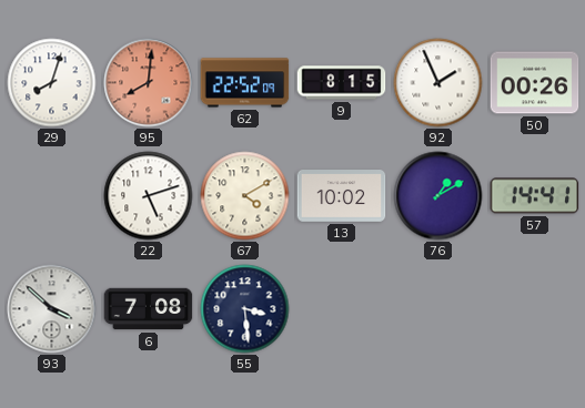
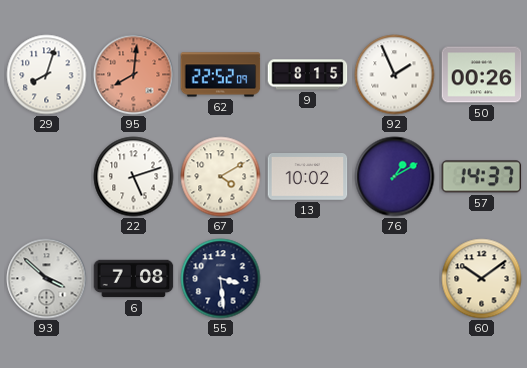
57: 14:41 -> 14:37 (482, 177)
60: none -> 10:09 (482, 279)
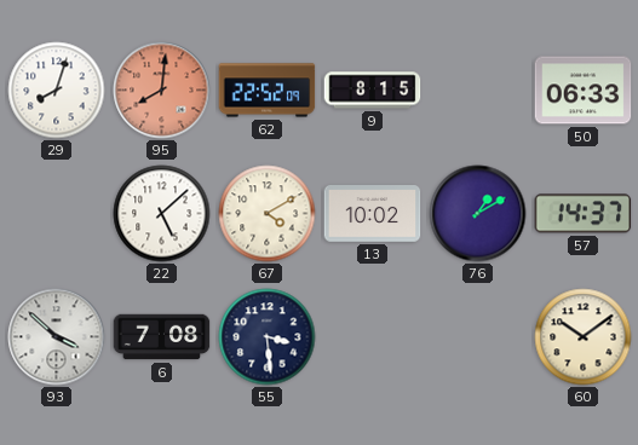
92: 1:56 -> none (395, 75)
50: 00:26 -> 06:33 (584, 91)
22: 5:12 -> 5:08 (162, 214)
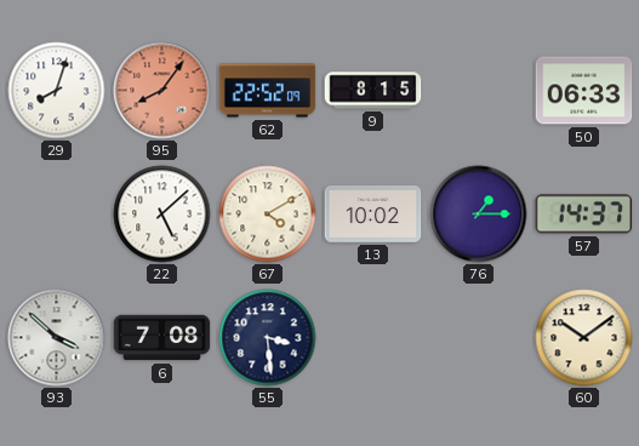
95: 8:01 -> 8:06 (162, 91)
76: 1:10 -> 1:15 (479, 215)
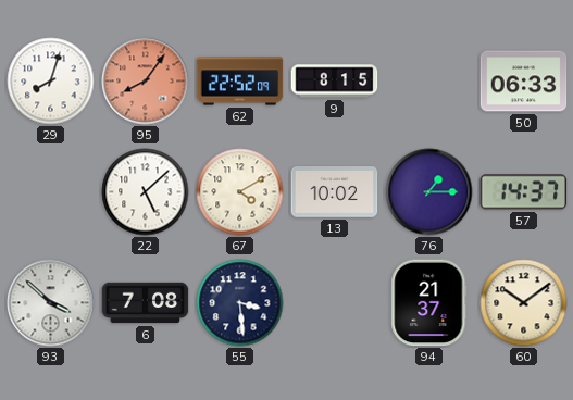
94: none -> 21:37 (429, 303)
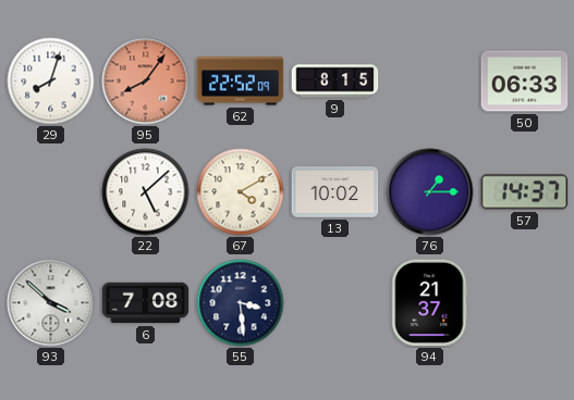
60: 10:09 -> none (524, 303)
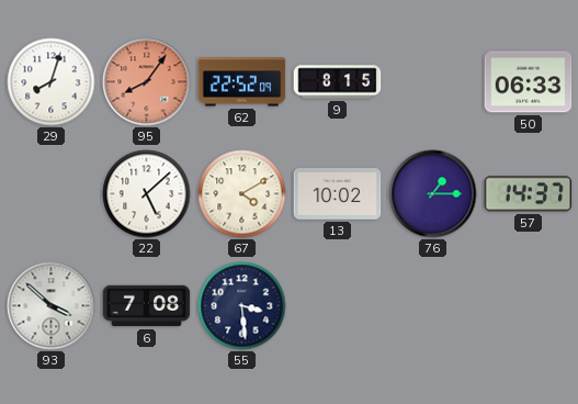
94: 21:37 -> none (430, 303)
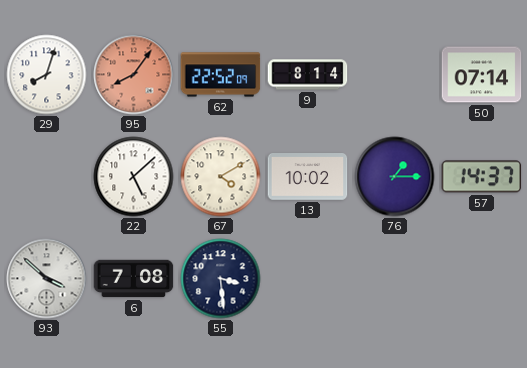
9: 8:15 -> 8:14 (308, 75)
50: 06:33 -> 07:14 (482, 75)
